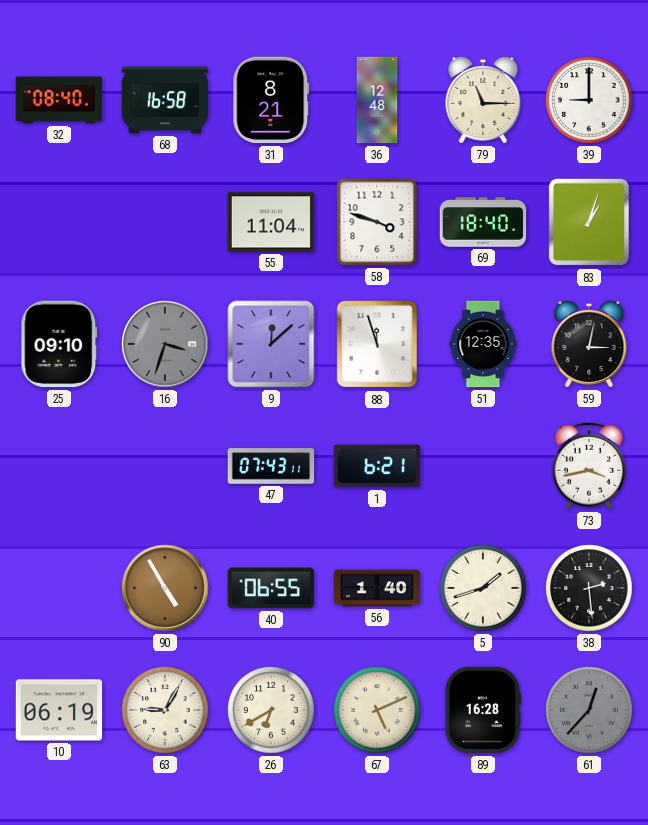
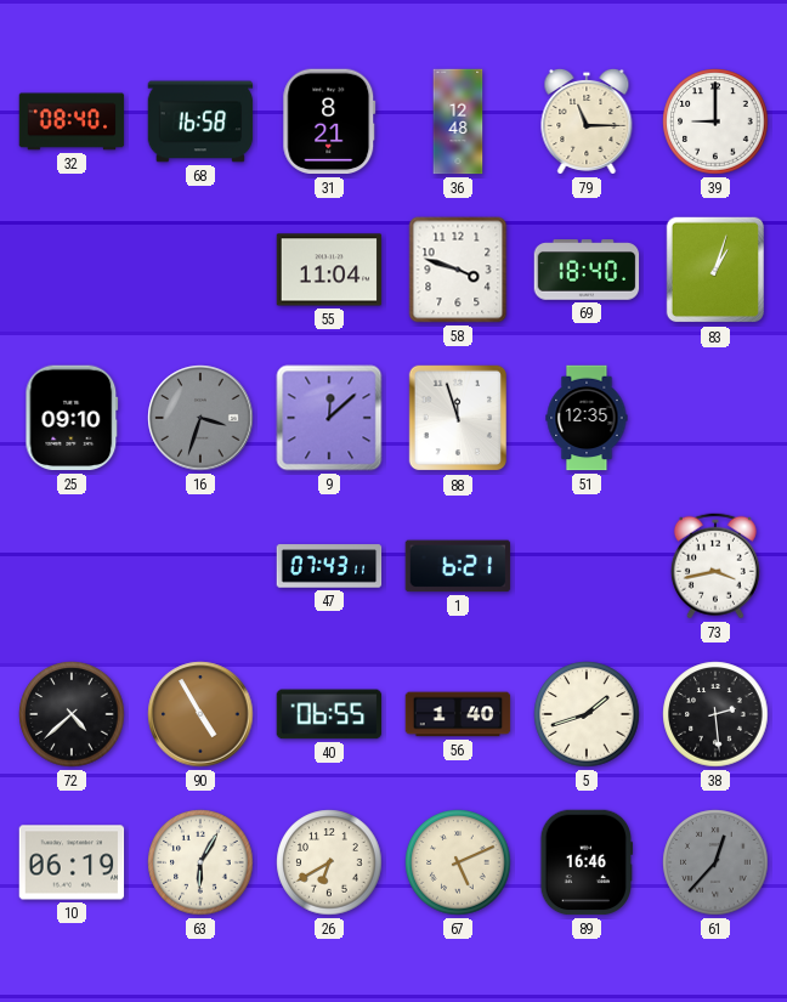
59: 3:02 -> none (589, 344)
72: none -> 4:38 (72, 714)
63: 9:05 -> 6:05 (200, 862)
89: 16:28 -> 16:46 (587, 862)
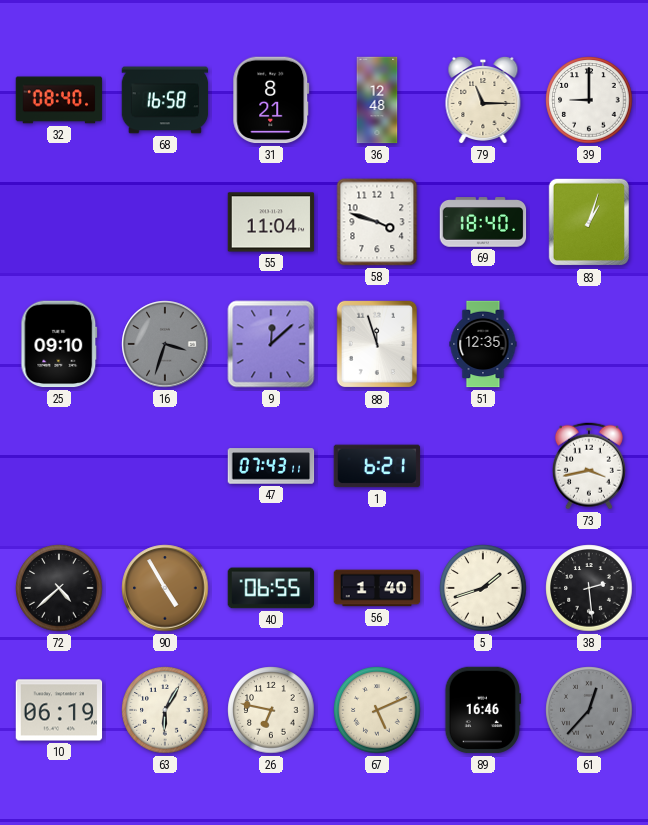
26: 6:40 -> 6:47 (271, 710)
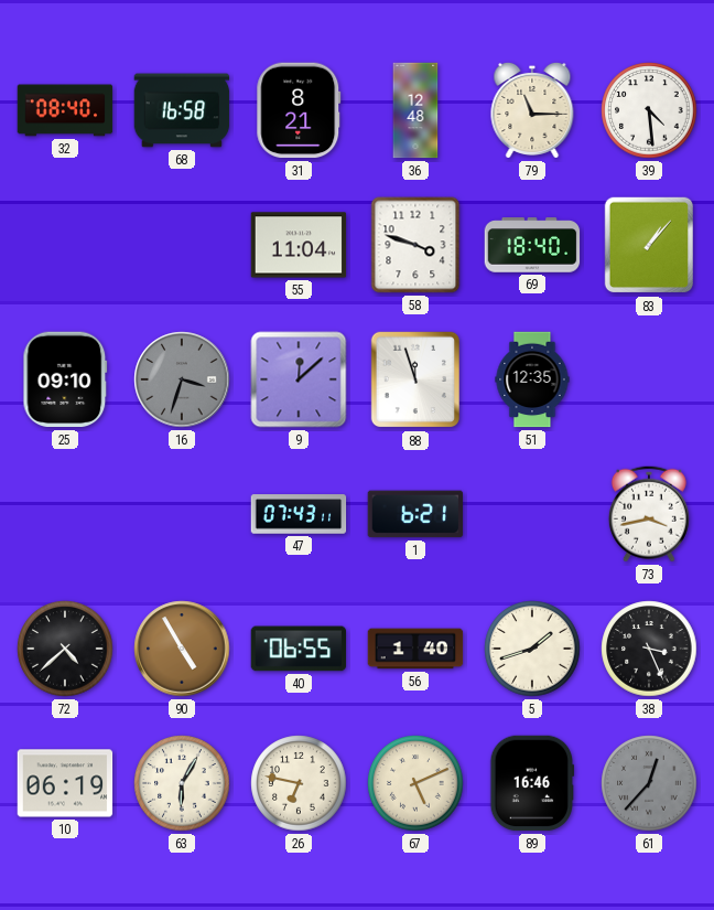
39: 9:00 -> 4:29 (649, 110)
83: 1:03 -> 1:07 (648, 245)
38: 2:29 -> 3:26 (649, 649)
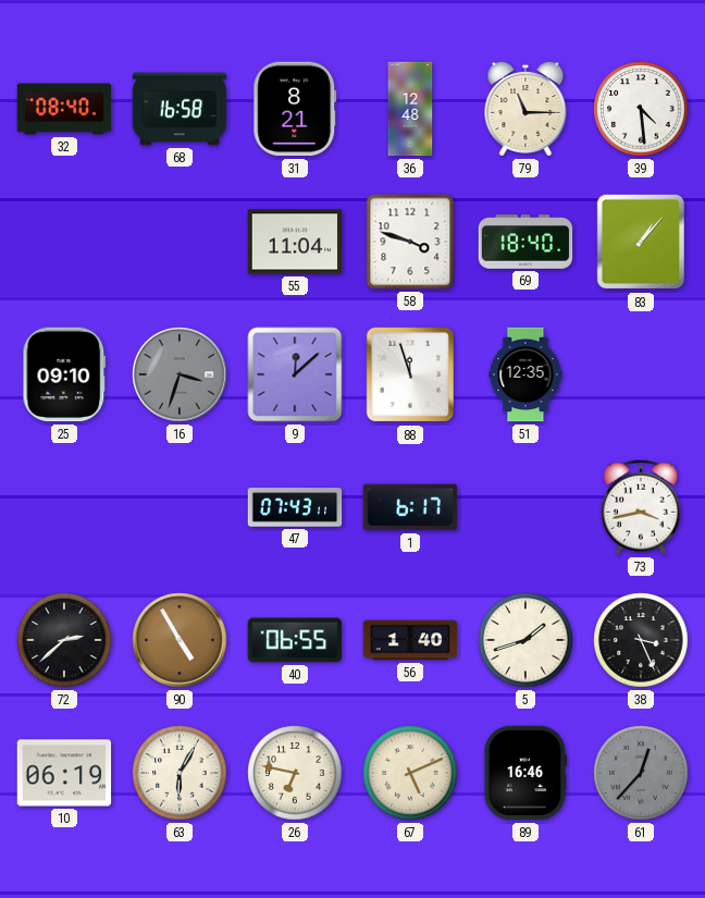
1: 6:21 -> 6:17 (410, 507)
72: 4:38 -> 2:38 (64, 640)
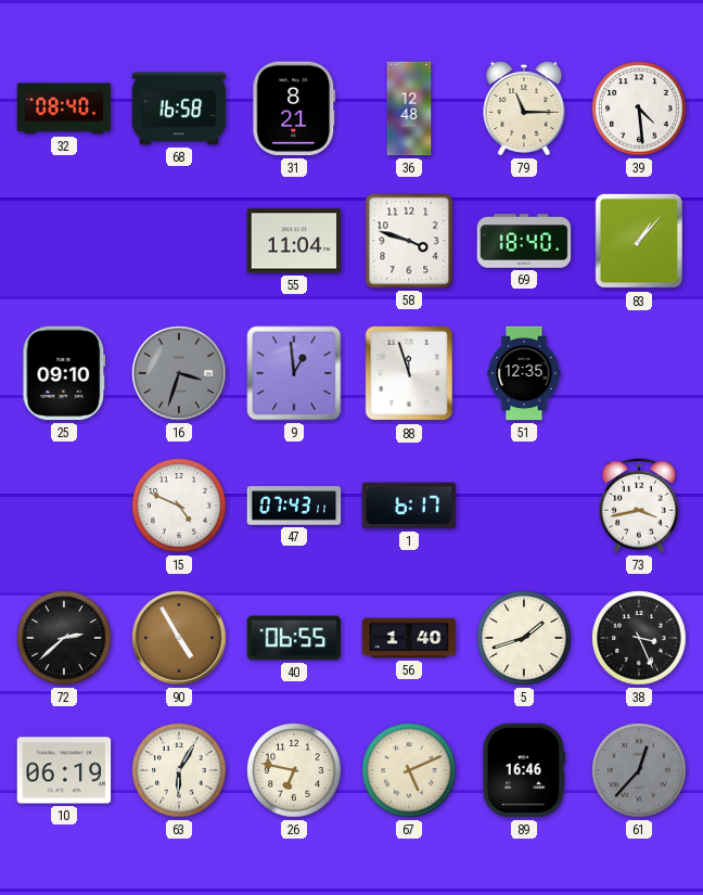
9: 12:08 -> 12:59 (294, 373)
15: none -> 4:49 (179, 506)
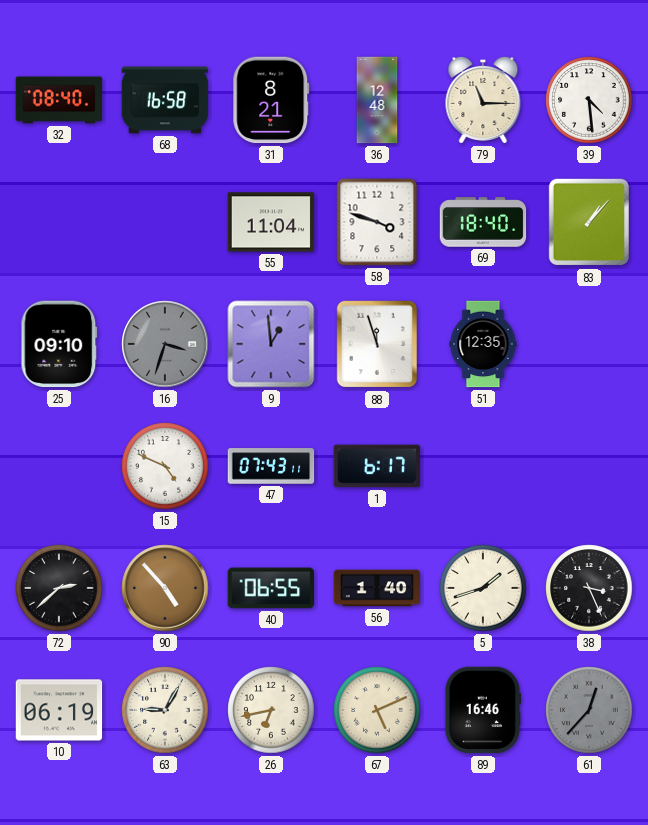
73: 3:43 -> none (639, 506)
90: 4:55 -> 4:53 (165, 588)
63: 6:05 -> 9:05 (165, 710)
26: 6:47 -> 6:43 (271, 710)
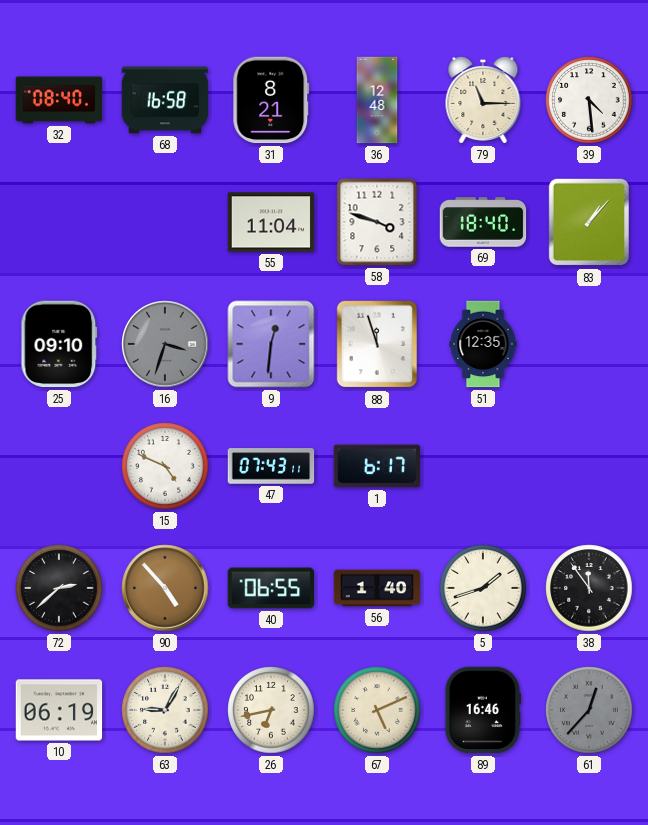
9: 12:59 -> 12:31 (271, 344)
38: 3:26 -> 11:54 (589, 588)
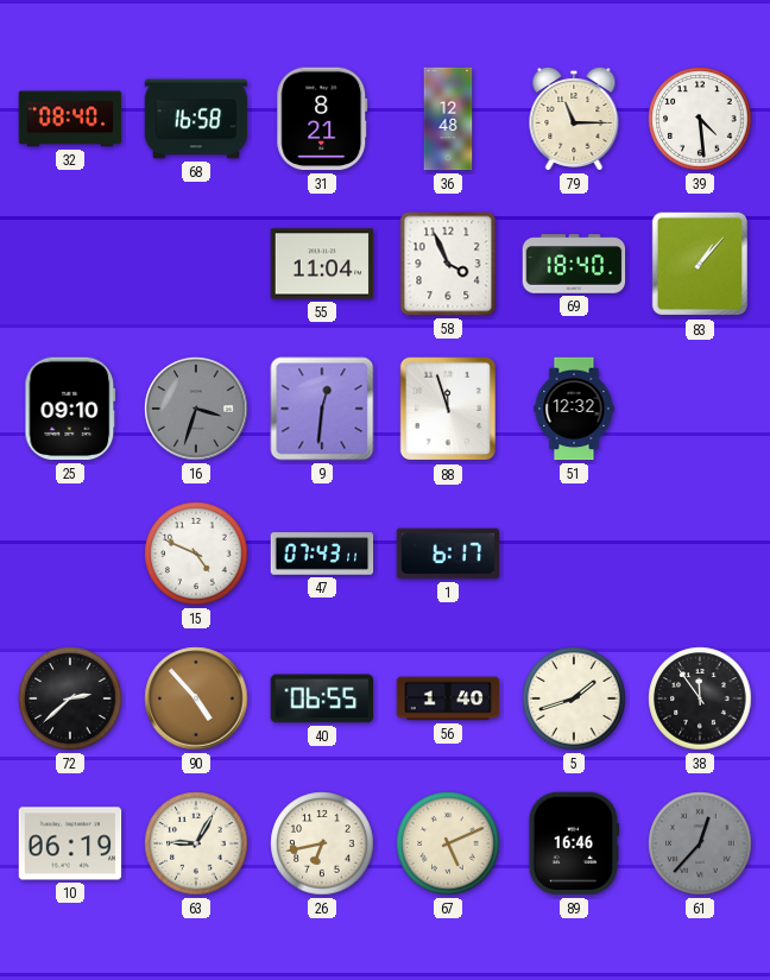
58: 3:48 -> 3:56 (448, 264)
51: 12:35 -> 12:32 (574, 409)
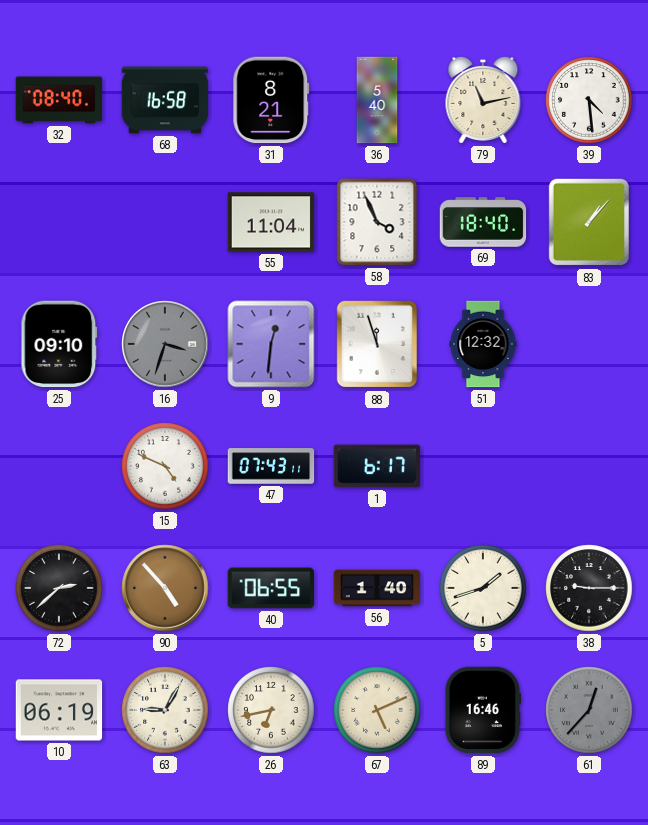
36: 12:48 -> 5:40 (377, 100)
79: 11:15 -> 11:13 (483, 100)
38: 11:54 -> 9:15 (589, 588)
